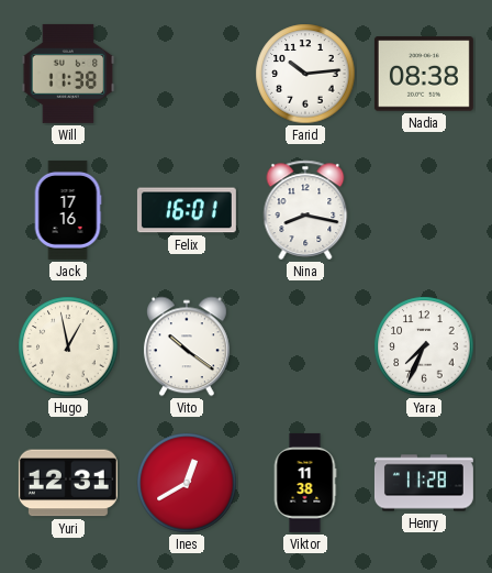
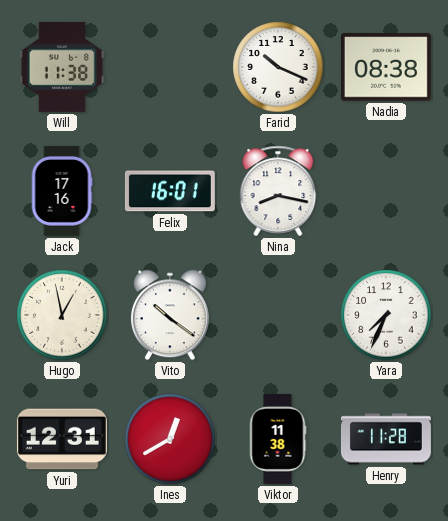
Farid: 10:14 -> 10:19 (278, 67)
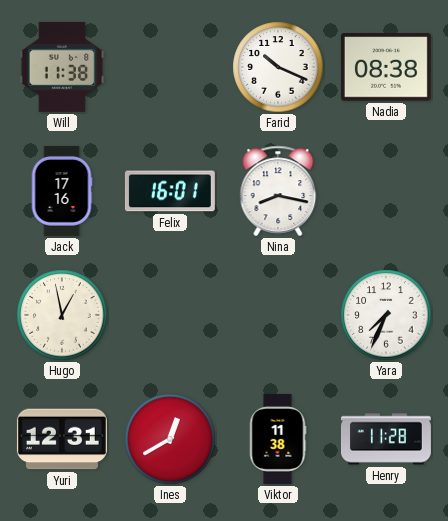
Vito: 10:21 -> none (170, 315)
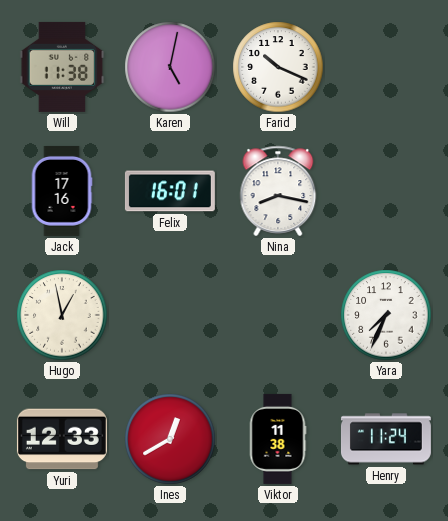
Karen: none -> 5:02 (170, 67)
Nadia: 08:38 -> none (386, 67)
Yuri: 12:31 -> 12:33 (62, 439)
Henry: 11:28 -> 11:24 (386, 439)
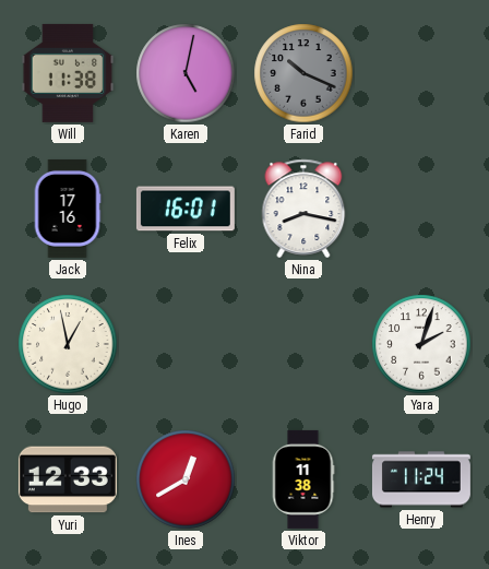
Farid dial: white -> grey (303, 73)
Yara: 7:34 -> 2:03 (421, 344)
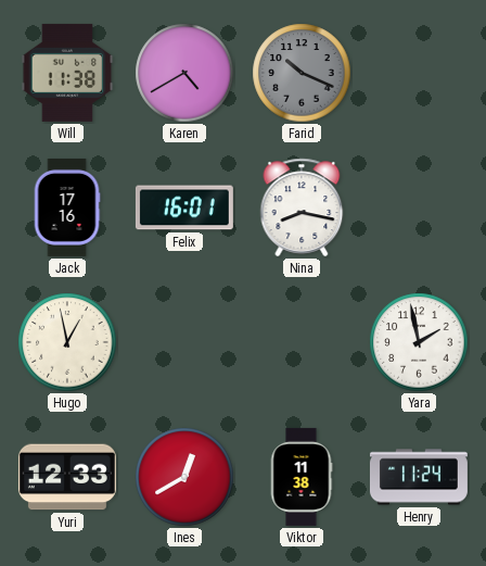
Karen: 5:02 -> 4:40 (184, 73)
Yara: 2:03 -> 1:58 (419, 342)
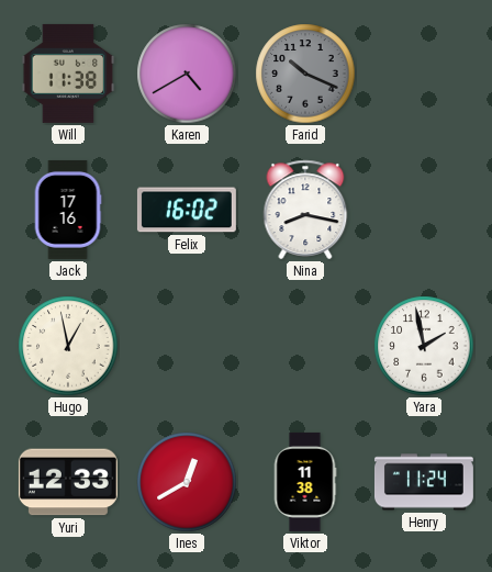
Felix: 16:01 -> 16:02 (187, 210)
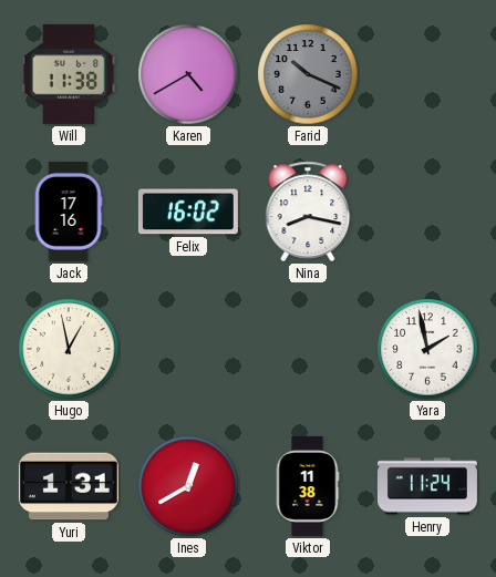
Yuri: 12:33 -> 1:31 (69, 486)
